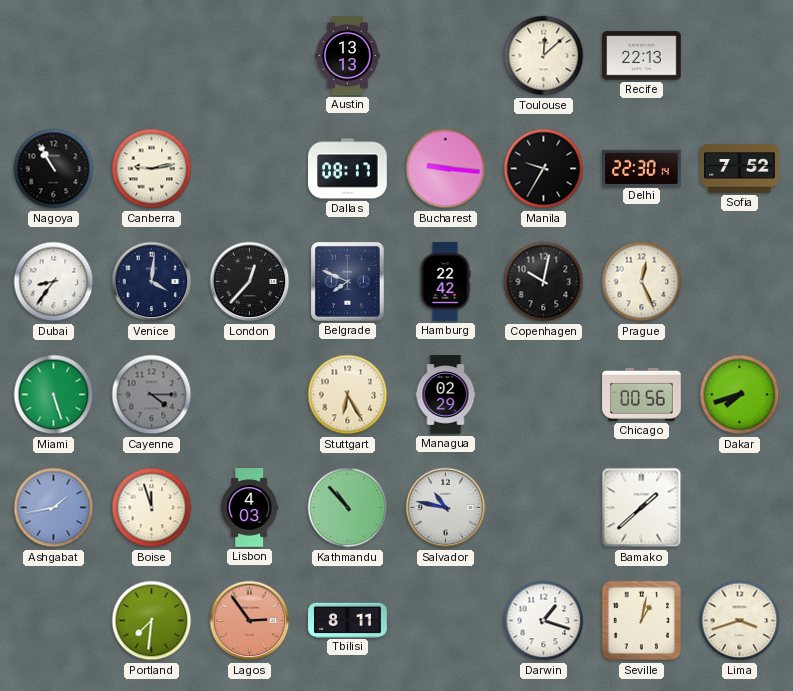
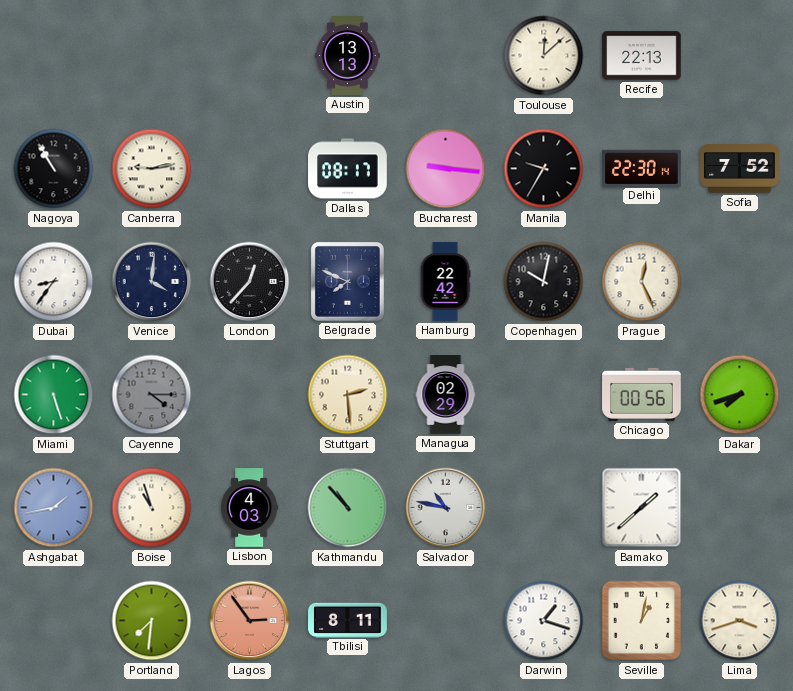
Stuttgart: 6:25 -> 2:29 (348, 395)
Boise: 11:57 -> 10:57 (152, 508)
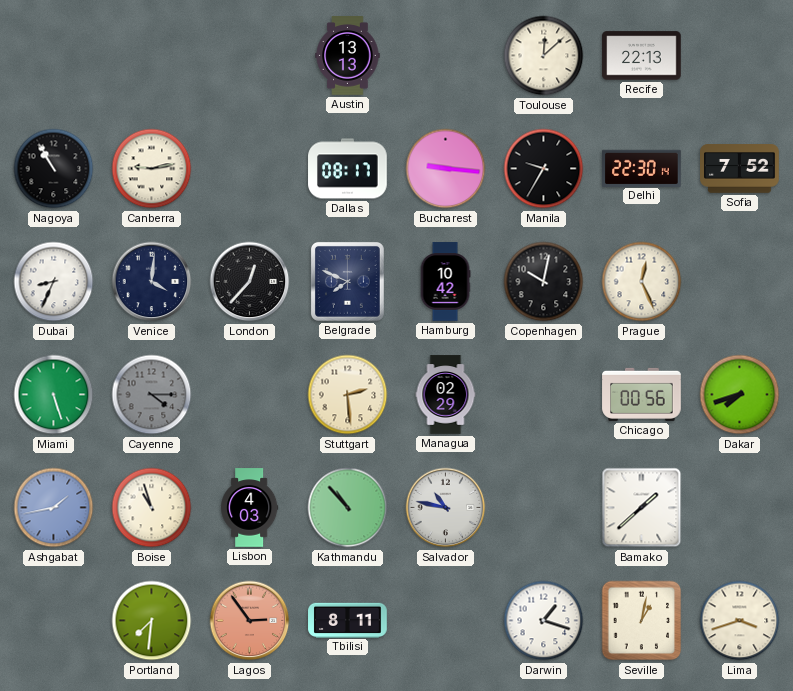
Dubai: 8:36 -> 8:34 (54, 282)
Hamburg: 22:42 -> 10:42 (445, 282)
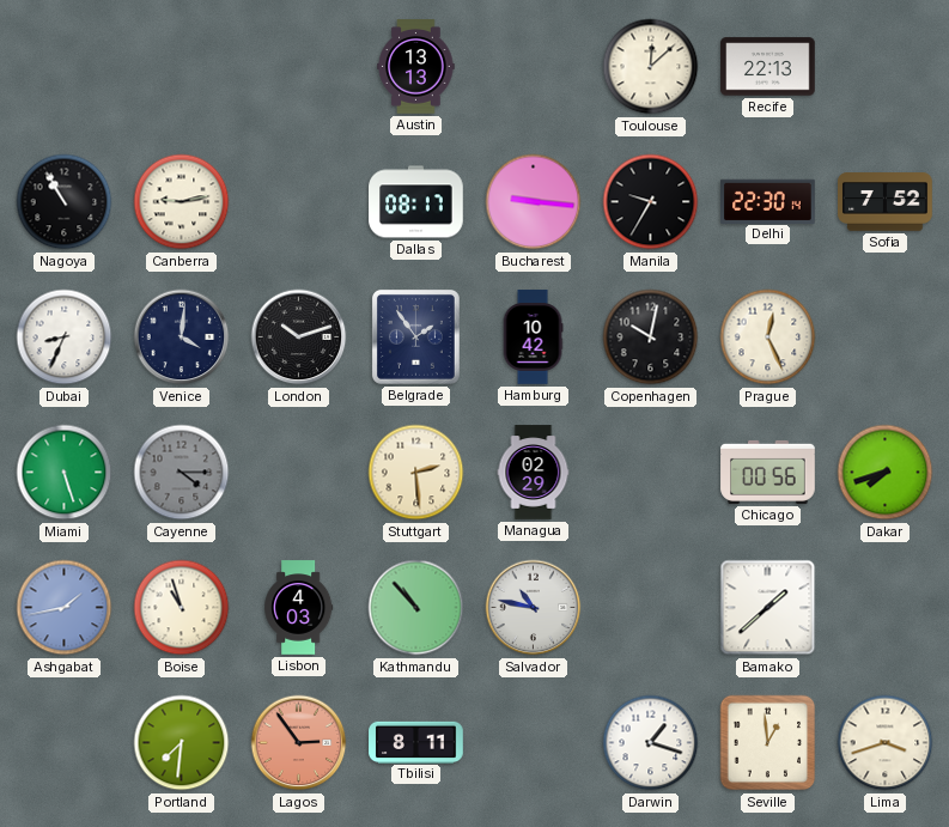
London: 12:37 -> 10:12 (299, 338)
Belgrade: 7:49 -> 1:54 (415, 336)
Seville: 1:02 -> 12:59 (768, 743)
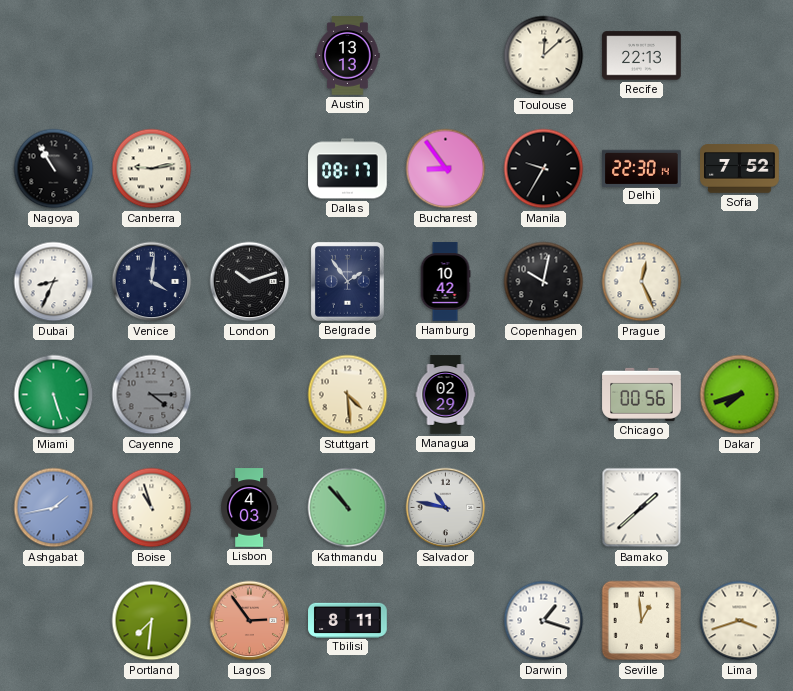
Bucharest: 9:16 -> 8:54 (446, 169)
Stuttgart: 2:29 -> 4:29 (348, 395)
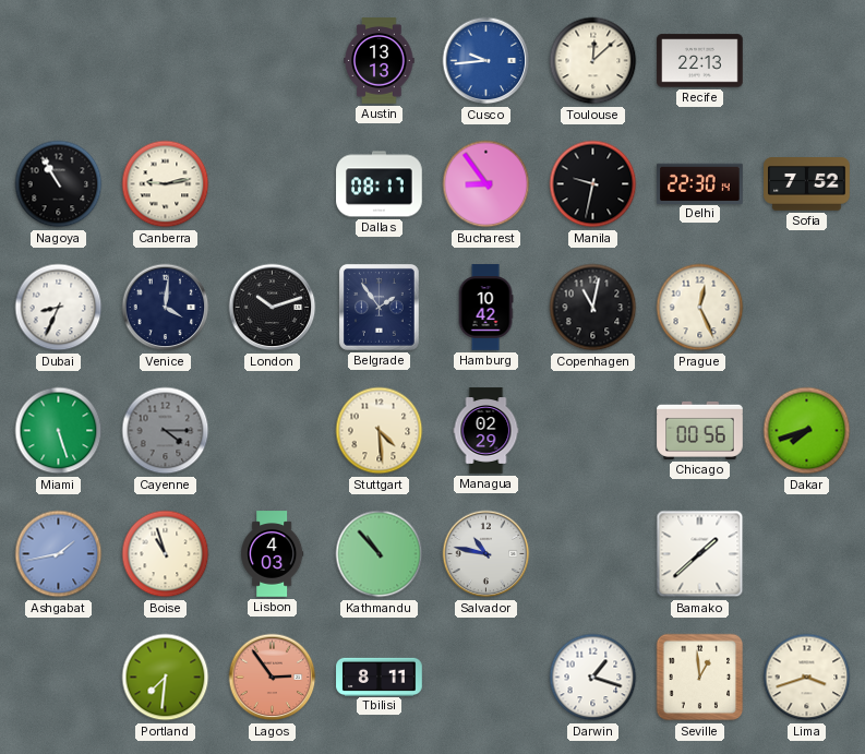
Cusco: none -> 9:44 (486, 61)
Manila: 9:35 -> 9:32 (593, 184)
Copenhagen: 10:02 -> 11:02 (593, 308)
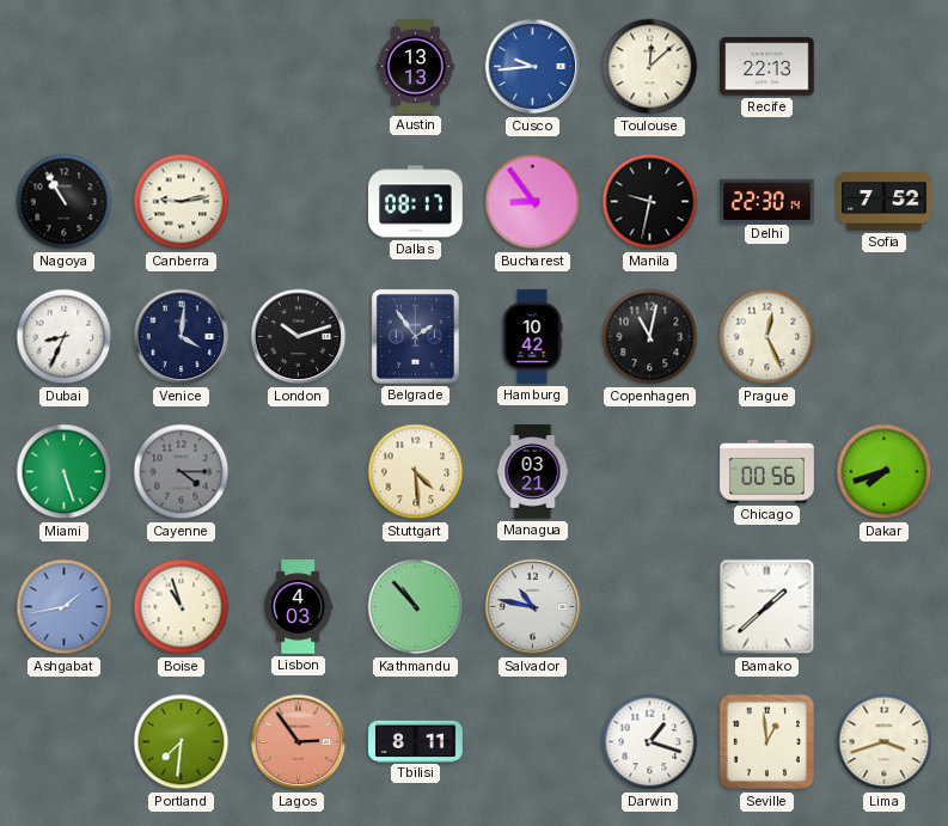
Managua: 02:29 -> 03:21 (533, 472)
